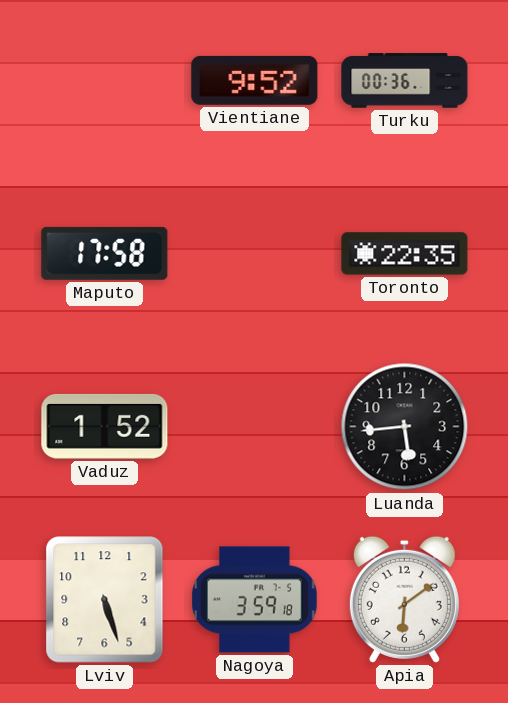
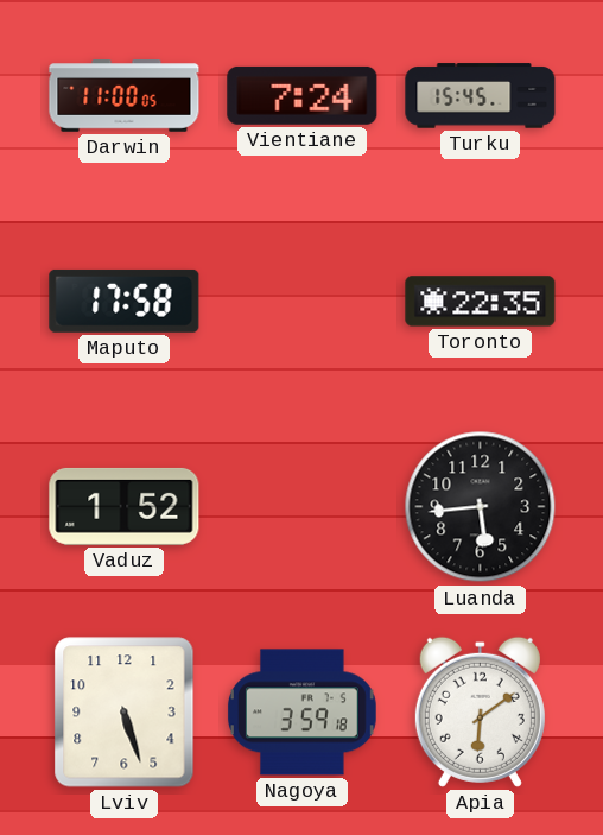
Darwin: none -> 11:00 (125, 96)
Vientiane: 9:52 -> 7:24 (303, 95)
Turku: 00:36 -> 15:45 (481, 96)
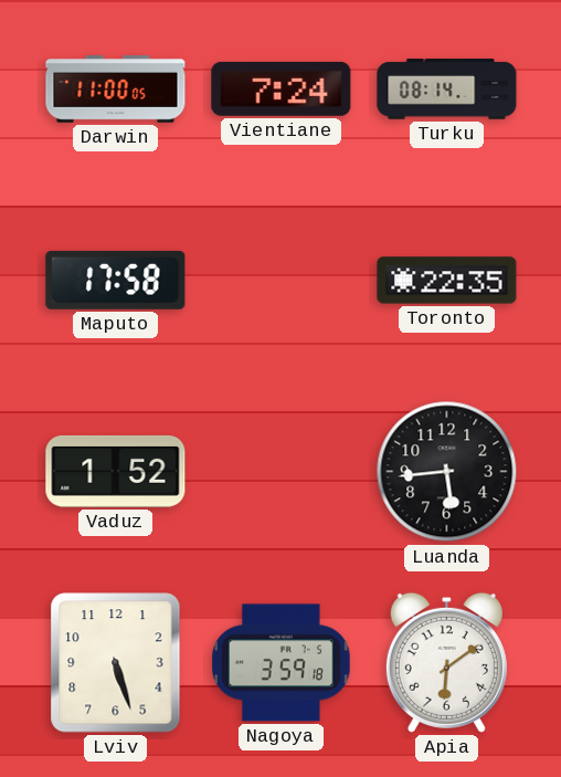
Turku: 15:45 -> 08:14 (447, 90)
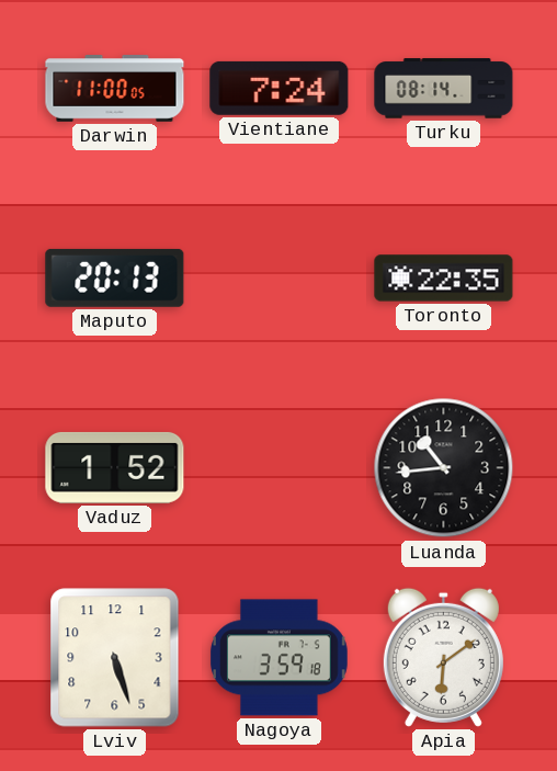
Maputo: 17:58 -> 20:13 (115, 277)
Luanda: 5:44 -> 10:44 (444, 468)
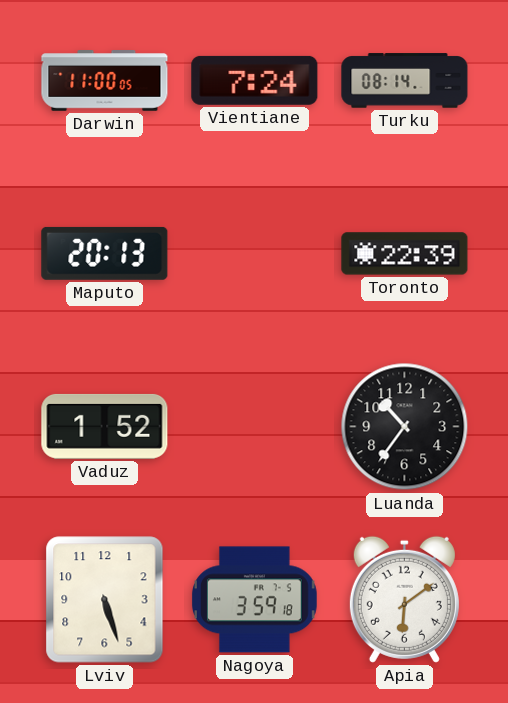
Toronto: 22:35 -> 22:39 (405, 254)
Luanda: 10:44 -> 10:36 (405, 427)
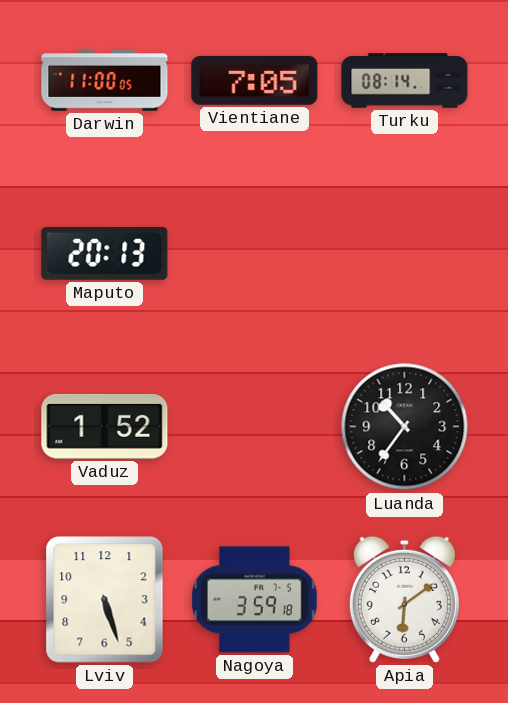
Vientiane: 7:24 -> 7:05 (255, 80)
Toronto: 22:39 -> none (405, 254)
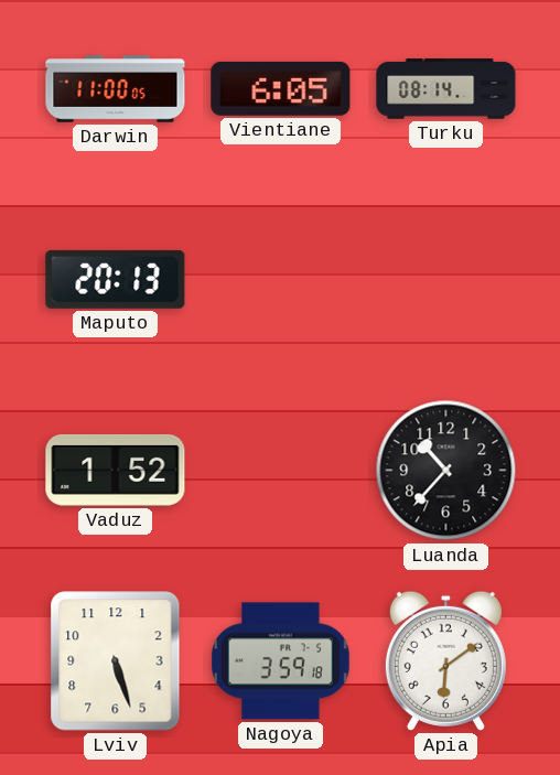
Vientiane: 7:05 -> 6:05 (281, 88)
Luanda: 10:36 -> 10:37 (446, 471)
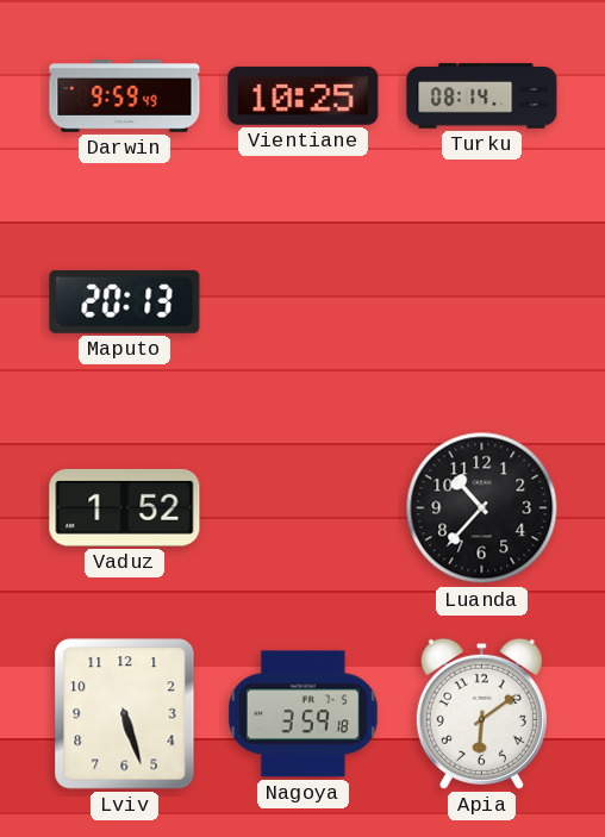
Darwin: 11:00 -> 9:59 (125, 96)
Vientiane: 6:05 -> 10:25 (304, 95)
